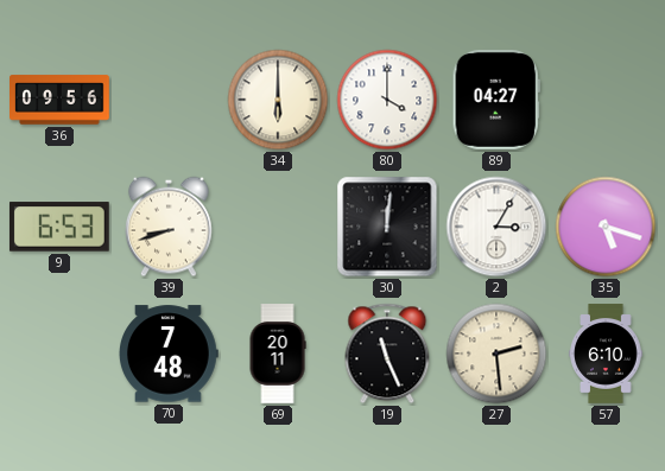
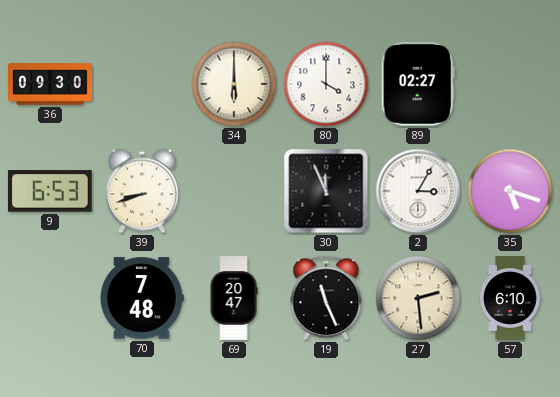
36: 09:56 -> 09:30 (50, 84)
89: 04:27 -> 02:27 (418, 85)
30: 12:01 -> 11:56 (326, 191)
69: 20:11 -> 20:47 (234, 298)
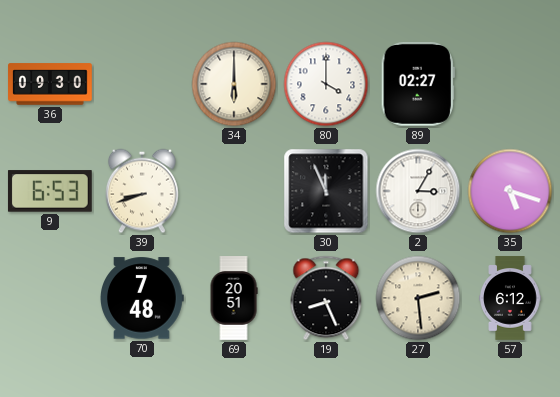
69: 20:47 -> 20:51 (234, 298)
19: 11:26 -> 8:26 (326, 298)
57: 6:10 -> 6:12 (510, 298)
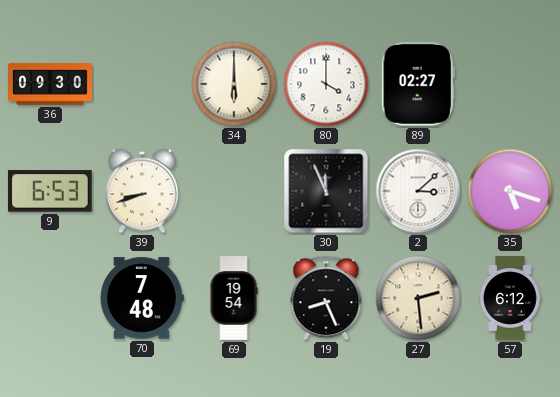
2: 3:05 -> 3:08 (418, 191)
69: 20:51 -> 19:54 (234, 298)
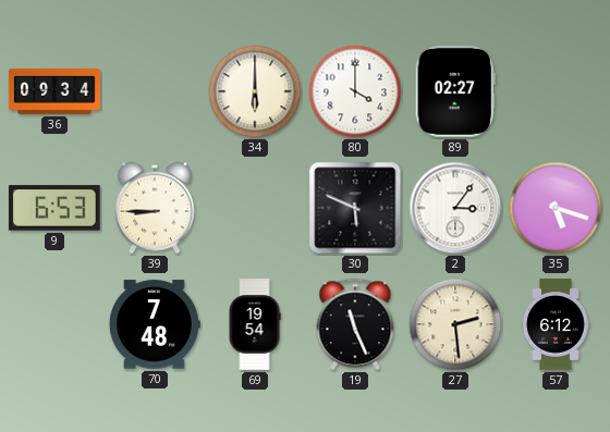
36: 09:30 -> 09:34 (54, 91)
39: 8:42 -> 8:45 (156, 208)
30: 11:56 -> 5:49 (355, 208)
2: 3:08 -> 3:06 (455, 208)
19: 8:26 -> 11:26 (355, 324)
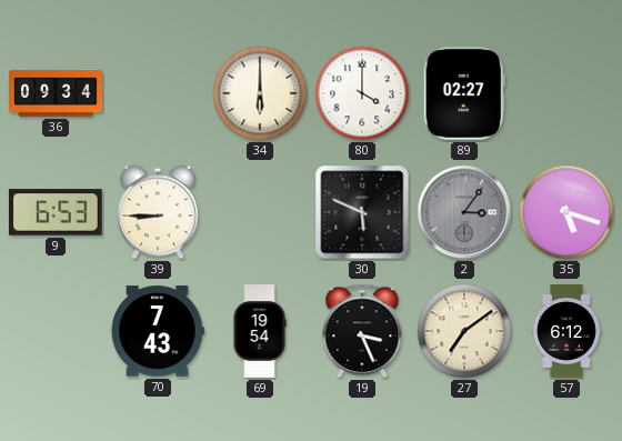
2 dial: white -> grey (464, 212)
70: 7:48 -> 7:43 (159, 331)
19: 11:26 -> 3:26 (362, 331)
27: 2:29 -> 7:09 (464, 331)
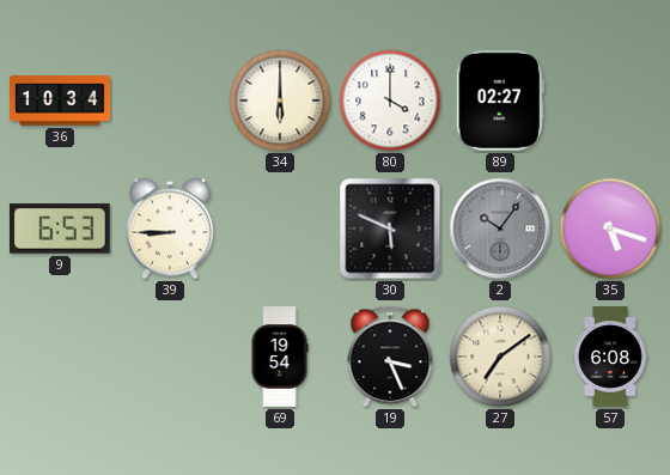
36: 09:34 -> 10:34 (60, 101)
2: 3:06 -> 10:06 (500, 229)
70: 7:43 -> none (159, 331)
57: 6:12 -> 6:08 (610, 357)
